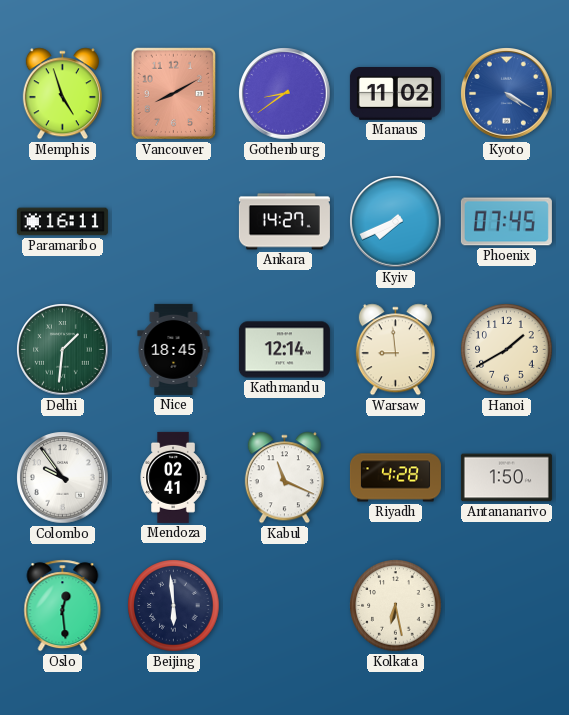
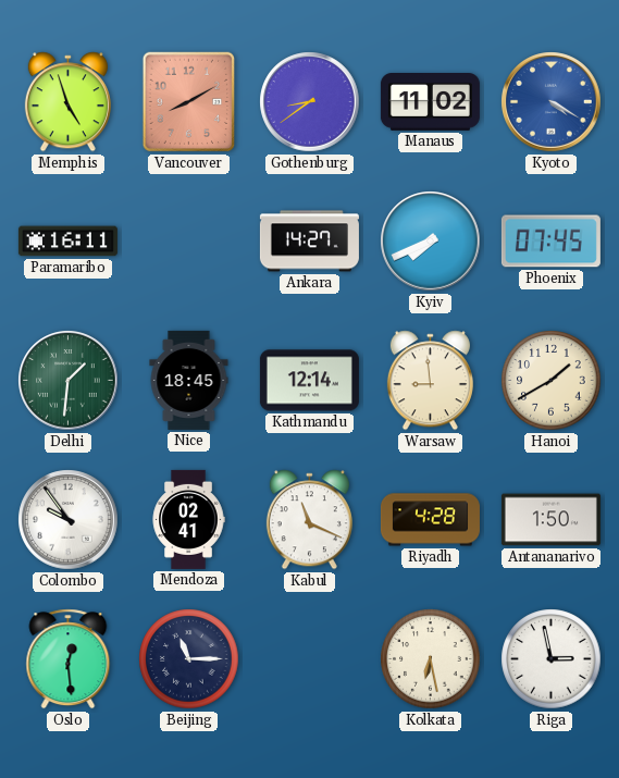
Beijing: 5:59 -> 11:15 (189, 659)
Riga: none -> 2:58 (552, 659)
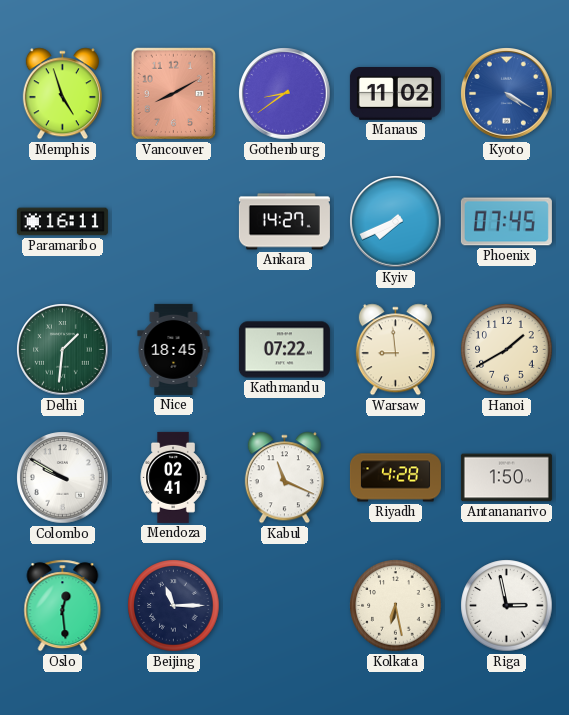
Kathmandu: 12:14 -> 07:22 (284, 350)
Colombo: 9:54 -> 9:50 (63, 478)
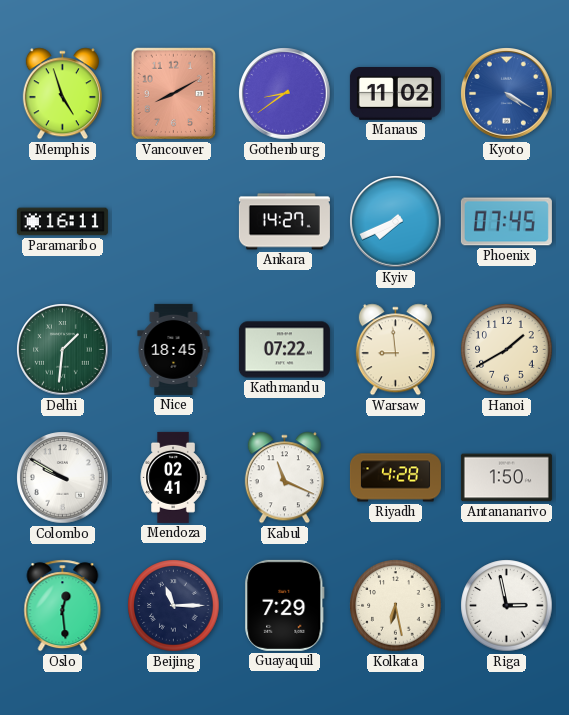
Guayaquil: none -> 7:29 (285, 605)
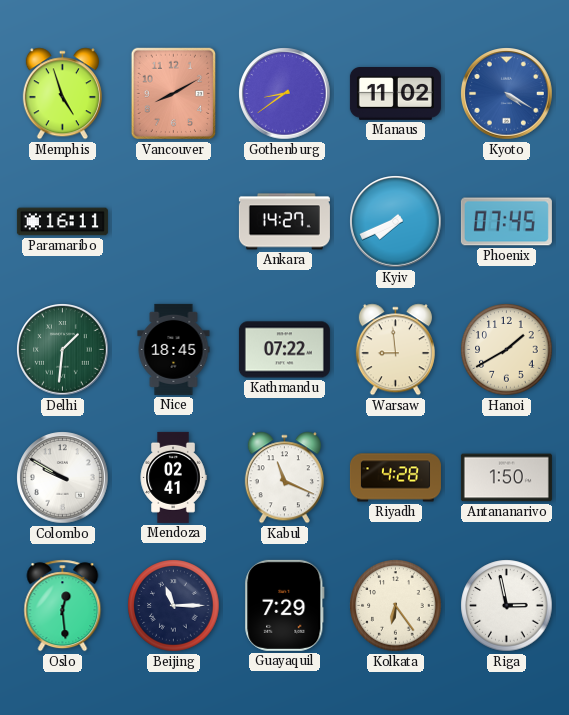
Kolkata: 6:28 -> 6:24 (396, 606)
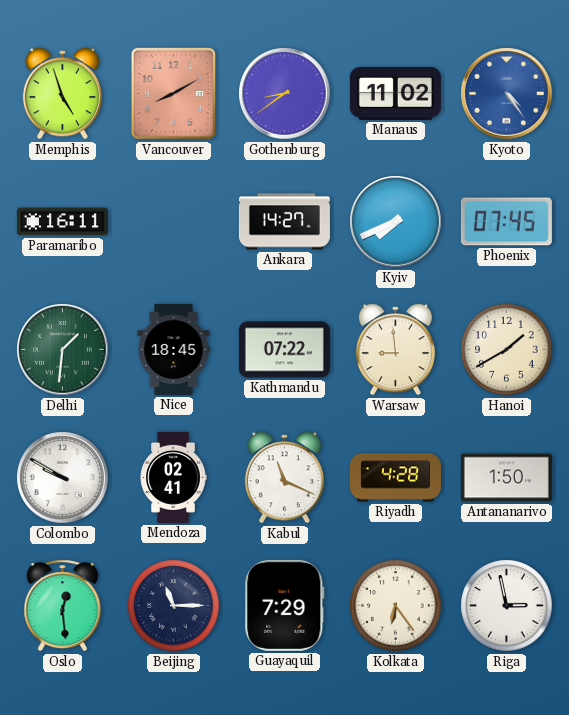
Kyoto: 4:20 -> 4:24 (507, 94)
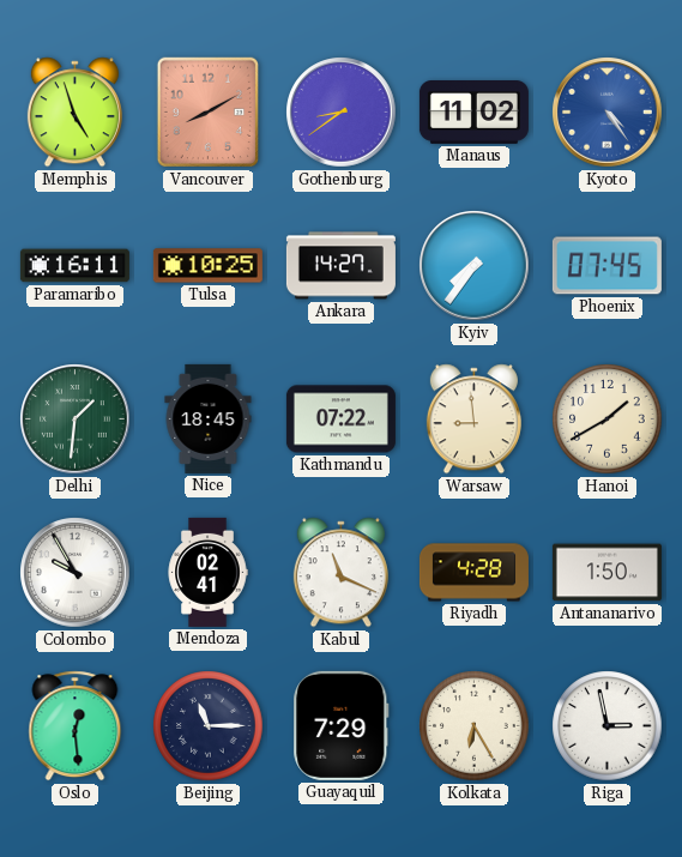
Tulsa: none -> 10:25 (207, 266)
Kyiv: 7:41 -> 7:36 (475, 266)
Colombo: 9:50 -> 9:55 (76, 573)
Kolkata: 6:24 -> 6:25 (475, 726)
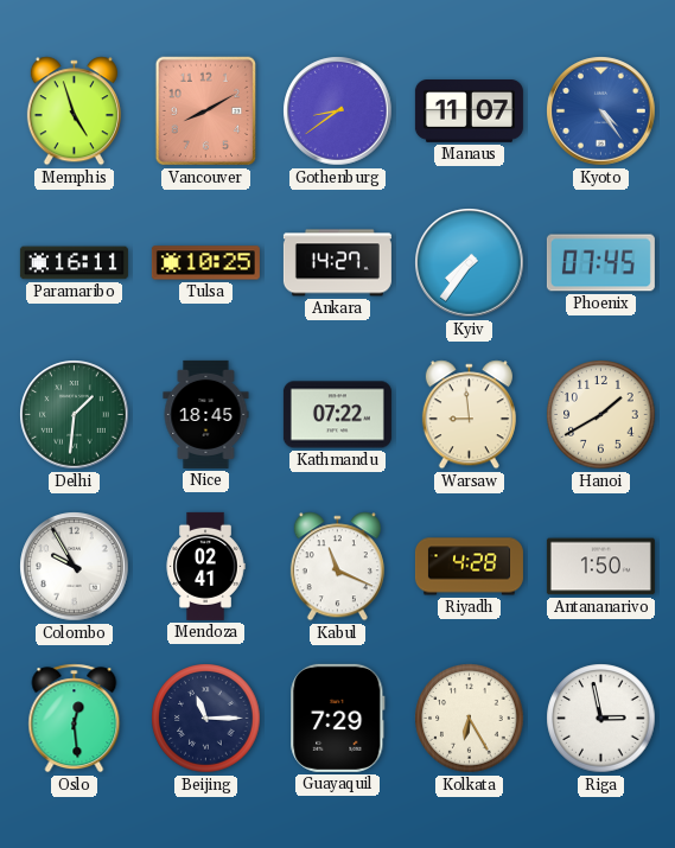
Manaus: 11:02 -> 11:07 (469, 111)
